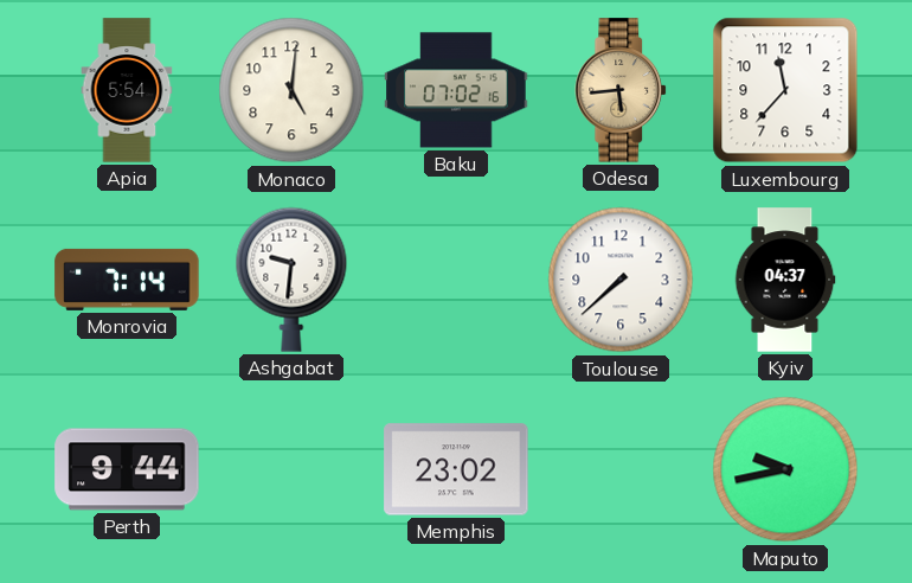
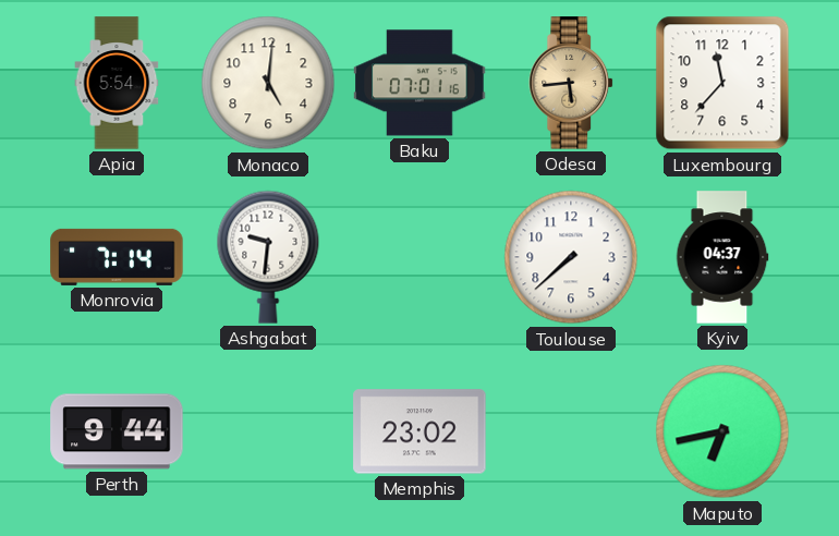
Baku: 07:02 -> 07:01 (420, 83)
Maputo: 9:43 -> 6:43 (722, 431)
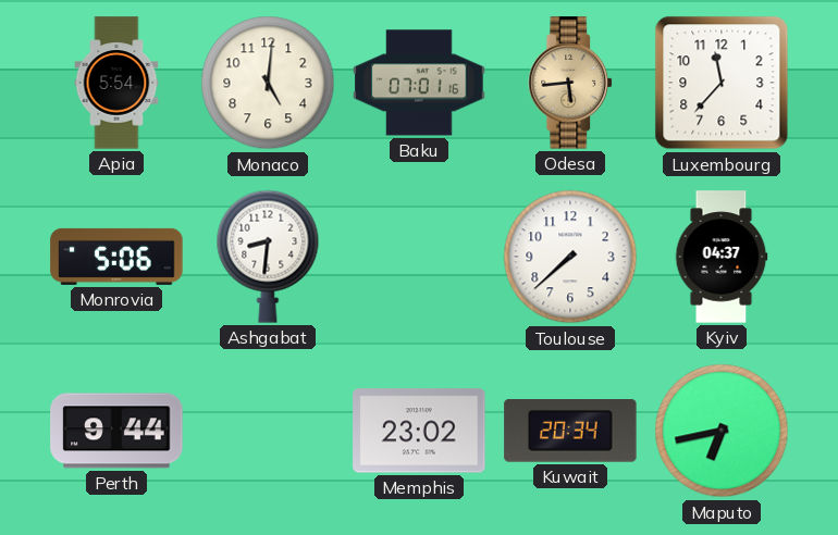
Monrovia: 7:14 -> 5:06 (116, 257)
Ashgabat: 9:31 -> 8:31 (268, 257)
Kuwait: none -> 20:34 (570, 432)
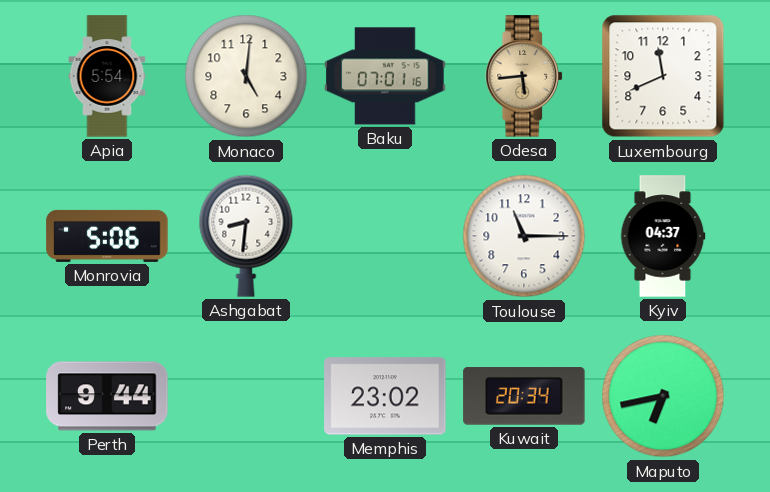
Luxembourg: 11:37 -> 11:41 (663, 76)
Toulouse: 7:38 -> 11:15 (524, 236)
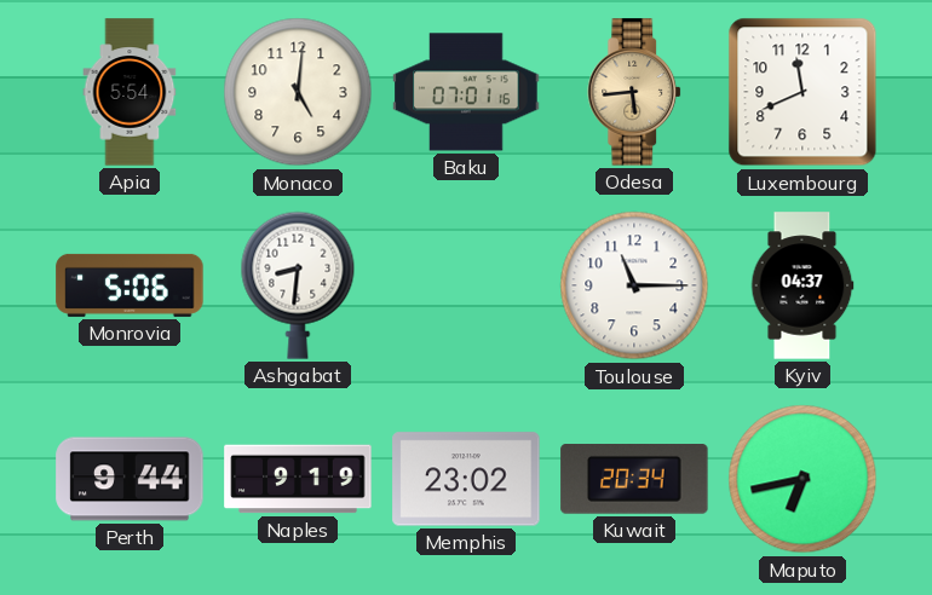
Naples: none -> 9:19 (298, 479)
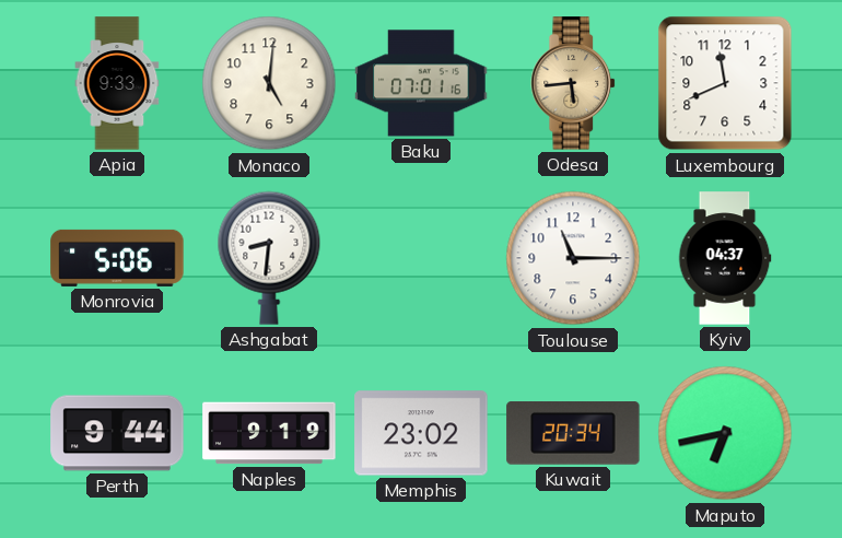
Apia: 5:54 -> 9:33 (117, 83)
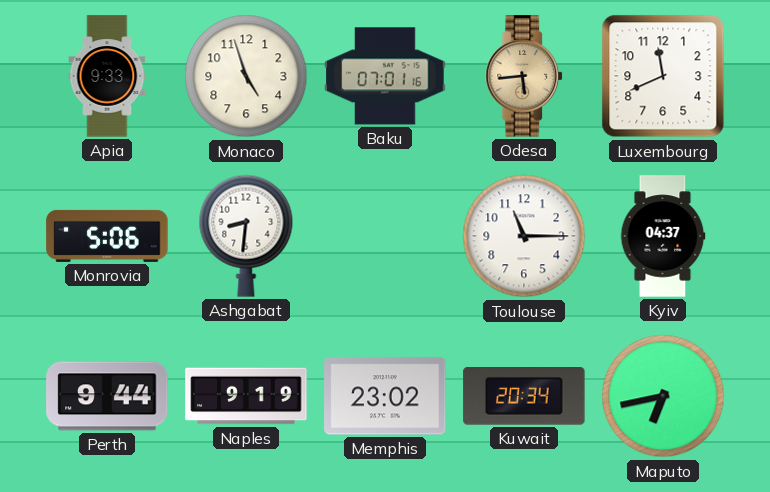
Monaco: 5:01 -> 4:57 (246, 76)
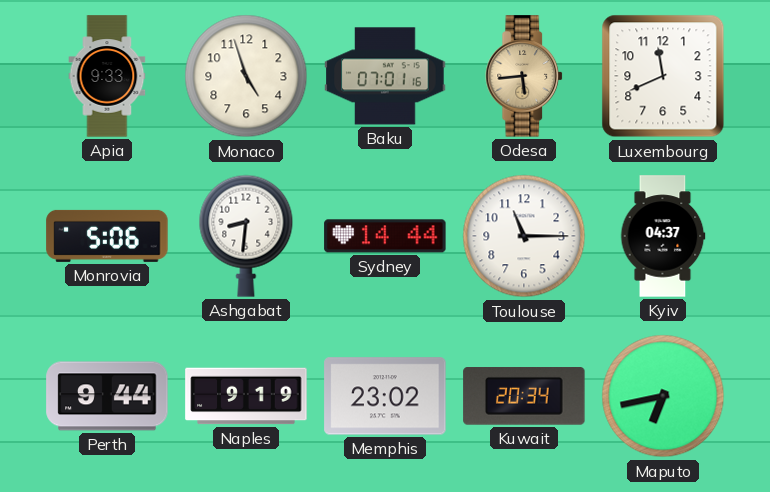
Sydney: none -> 14:44 (385, 236)
